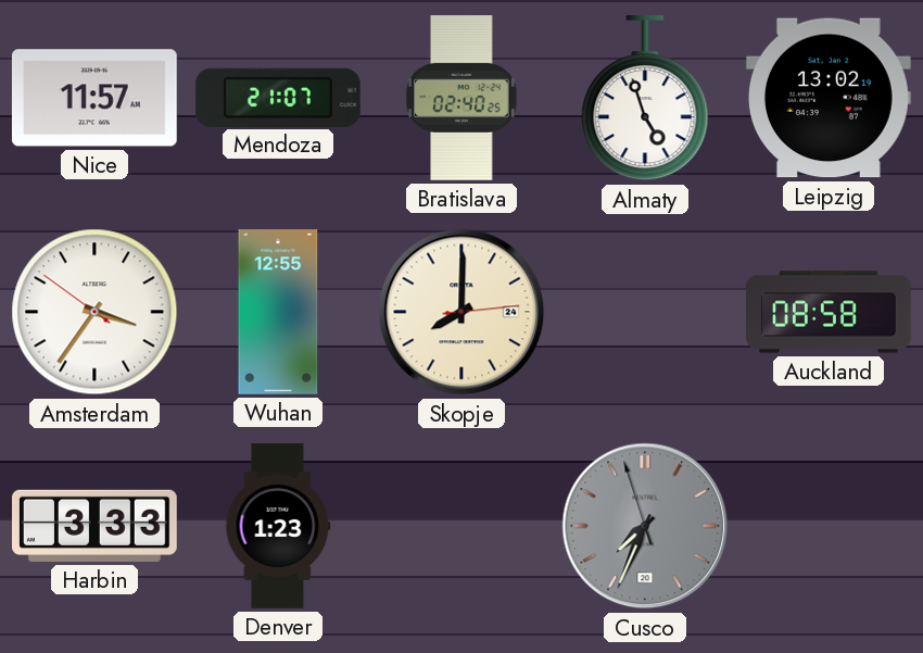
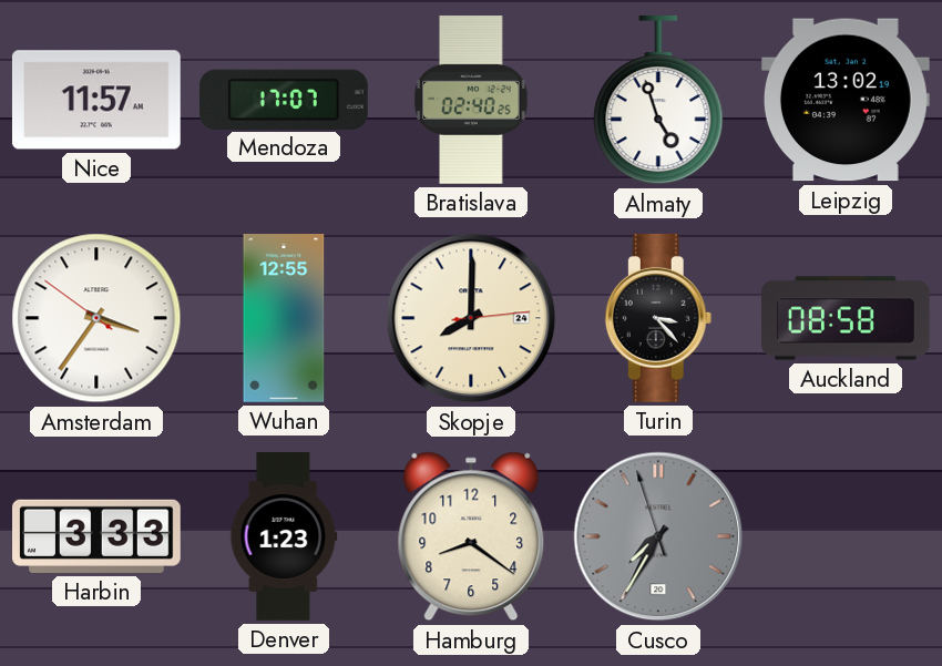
Mendoza: 21:07 -> 17:07 (284, 99)
Turin: none -> 3:23 (658, 318)
Hamburg: none -> 8:21 (471, 536)
Cusco: 7:33 -> 7:34 (658, 536)
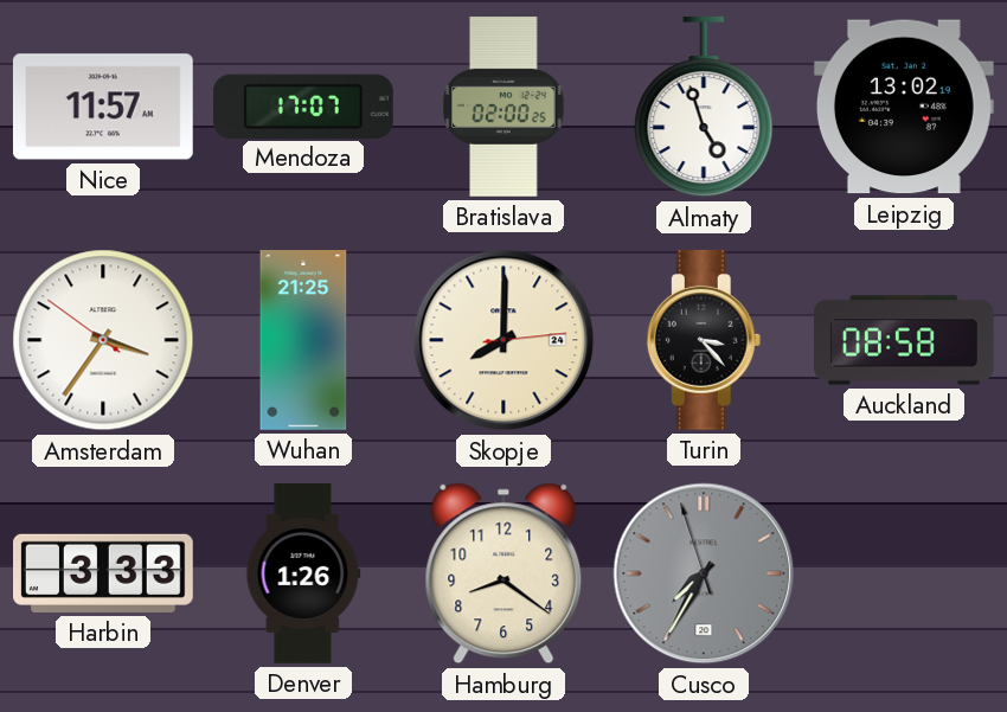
Bratislava: 02:40 -> 02:00 (504, 108)
Wuhan: 12:55 -> 21:25 (303, 341)
Denver: 1:23 -> 1:26 (303, 573)
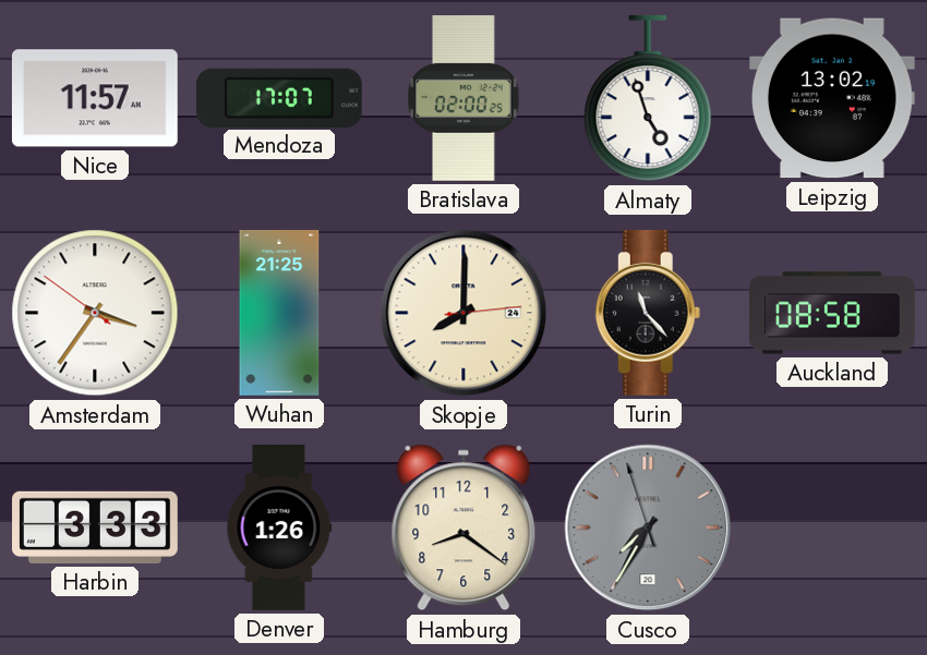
Turin: 3:23 -> 11:23 (648, 313)
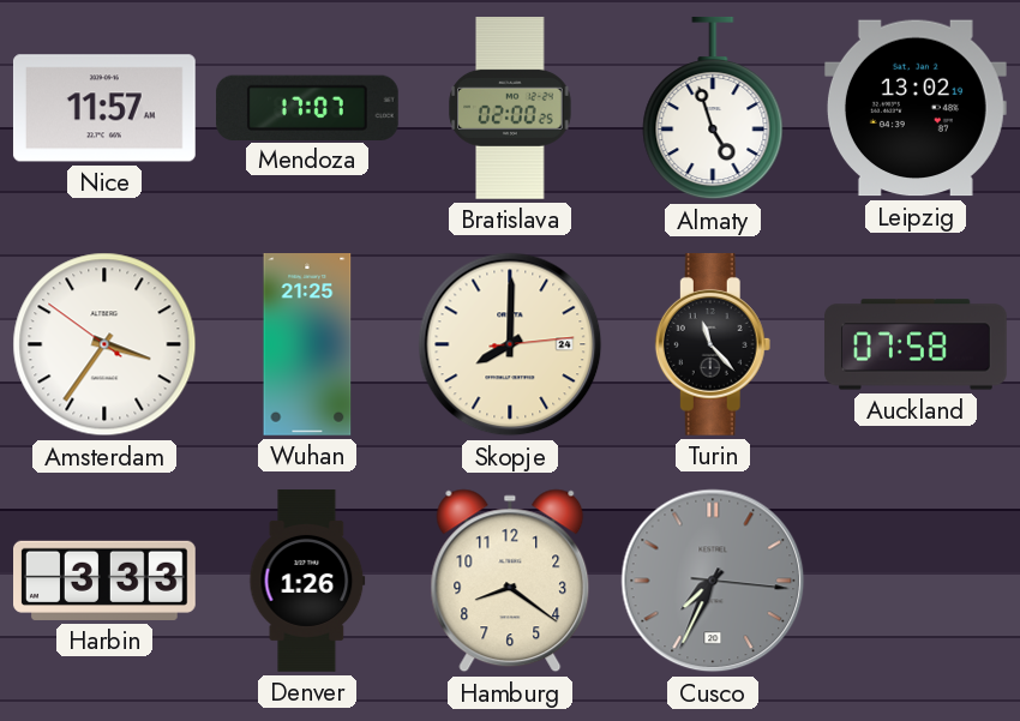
Auckland: 08:58 -> 07:58 (917, 344)
Cusco: 7:34:57 -> 7:34:16 (713, 581)
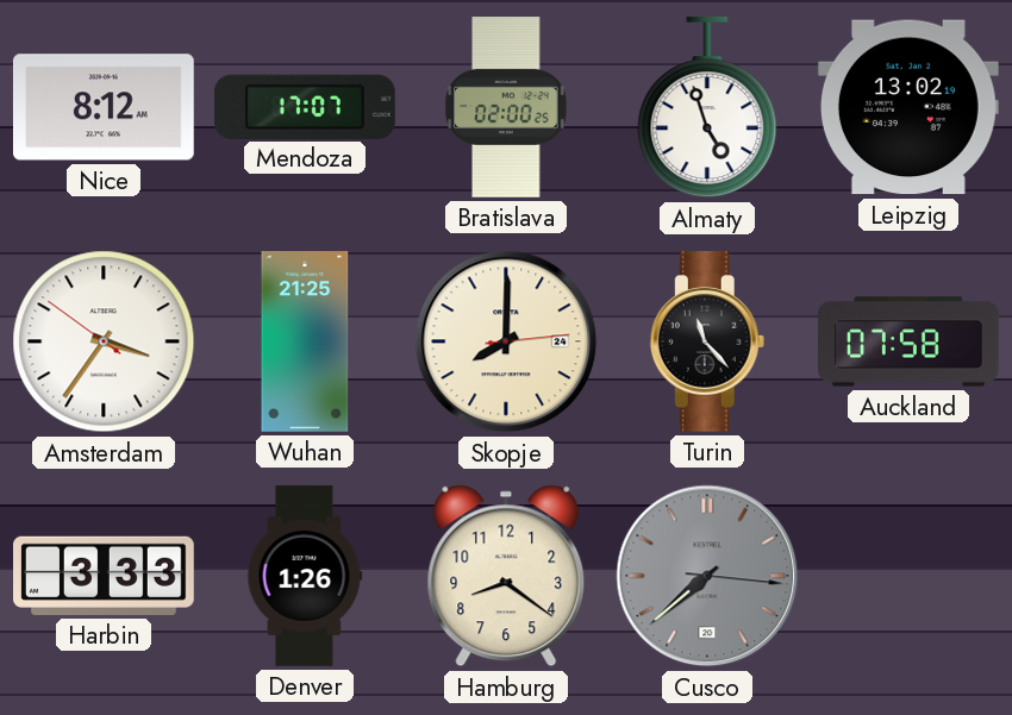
Nice: 11:57 -> 8:12 (104, 107)
Cusco: 7:34 -> 7:38 (707, 576)
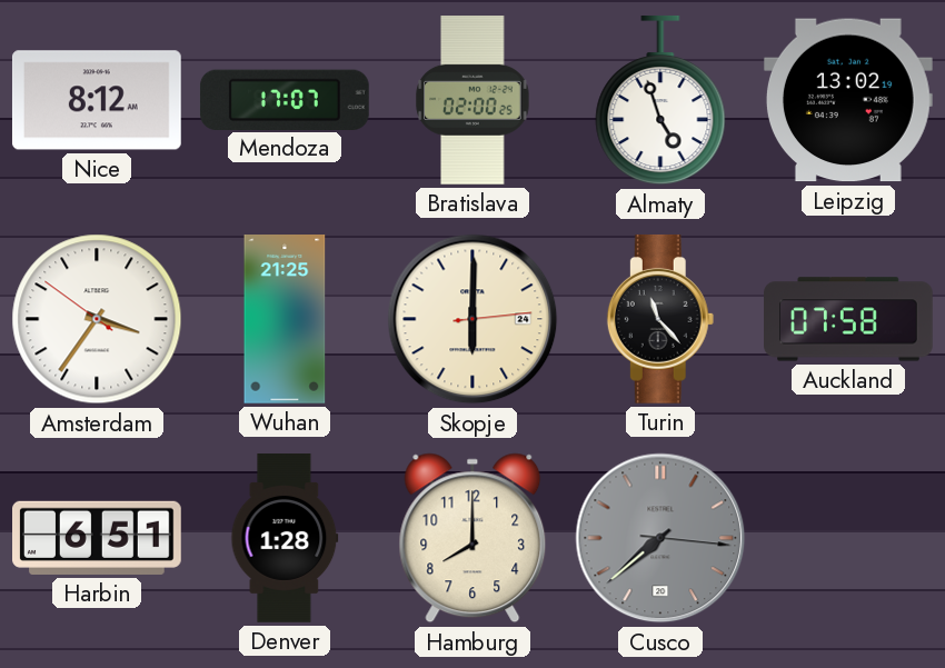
Skopje: 8:00 -> 6:00 (472, 319)
Harbin: 3:33 -> 6:51 (98, 538)
Denver: 1:26 -> 1:28 (285, 538)
Hamburg: 8:21 -> 8:00 (472, 538)
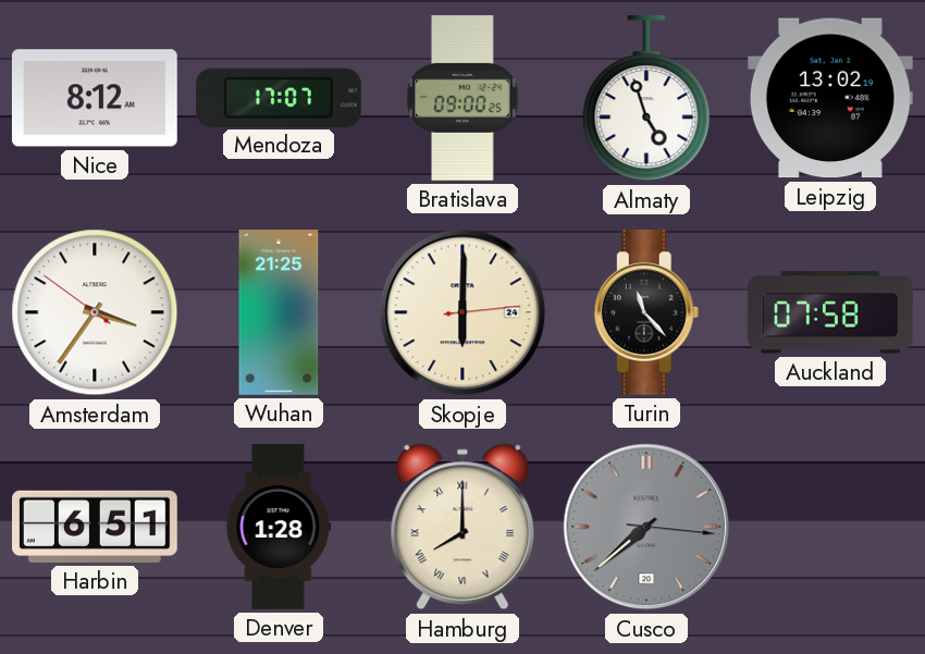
Bratislava: 02:00 -> 09:00 (462, 99)
Hamburg numerals: Arabic -> Roman (462, 527)
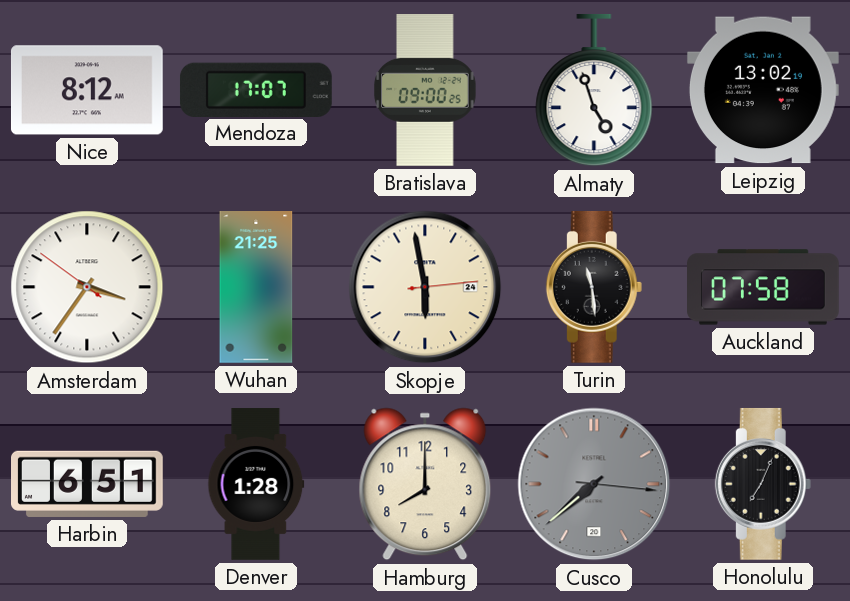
Skopje: 6:00 -> 5:58 (425, 287)
Turin: 11:23 -> 11:29 (594, 287)
Hamburg numerals: Roman -> Arabic (425, 484)
Honolulu: none -> 7:04 (763, 484)
